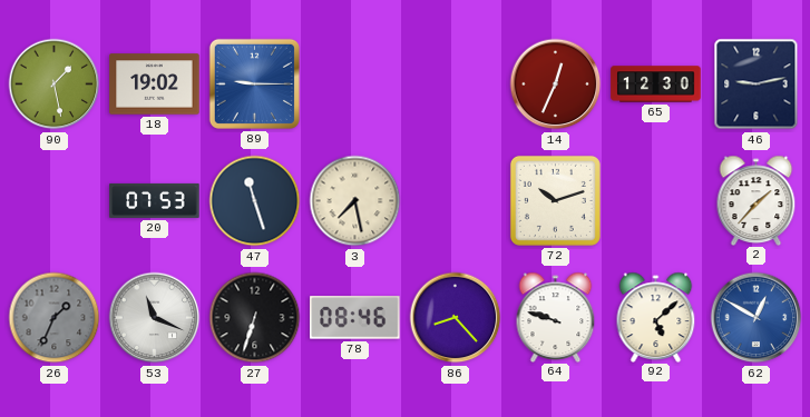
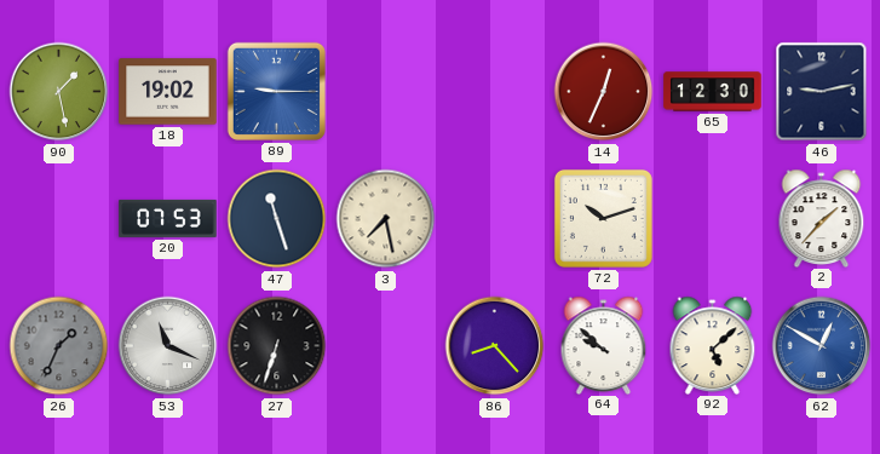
78: 08:46 -> none (355, 318)
64: 9:48 -> 9:52 (604, 345)
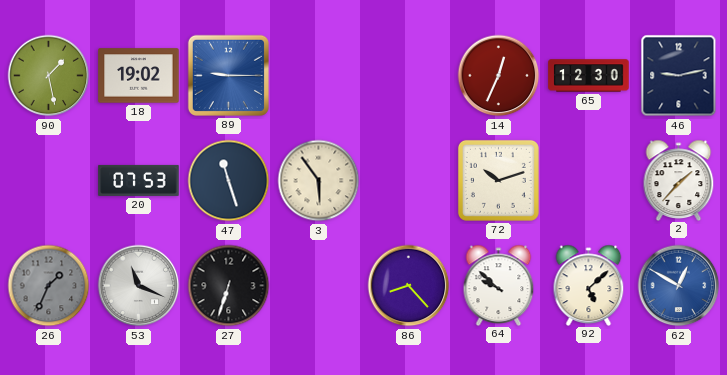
3: 7:28 -> 5:54 (319, 181)
